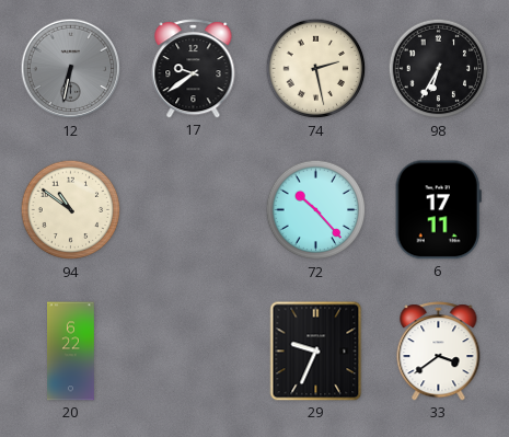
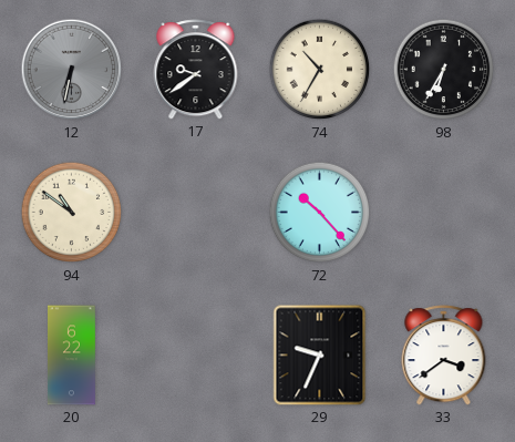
74: 2:28 -> 10:35 (320, 70)
6: 17:11 -> none (438, 210)
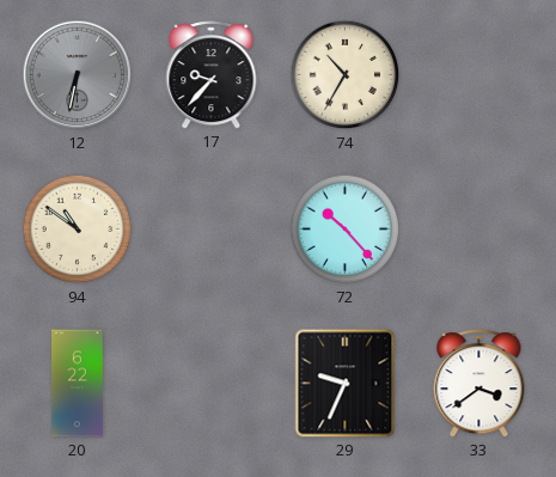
17: 9:39 -> 9:37 (212, 75)
98: 6:35 -> none (444, 70)
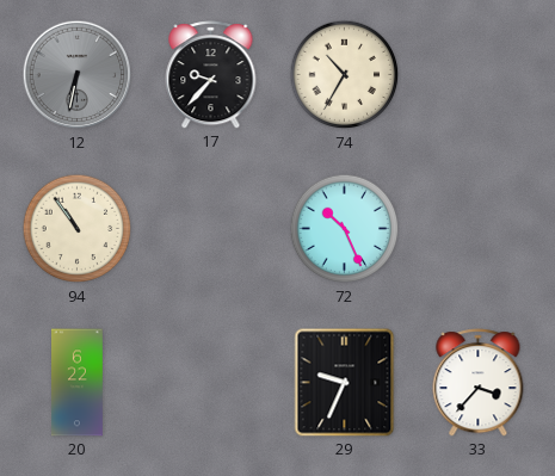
94: 10:51 -> 10:54 (78, 229)
72: 10:23 -> 10:26 (345, 229)
33: 3:39 -> 3:37 (479, 383)
